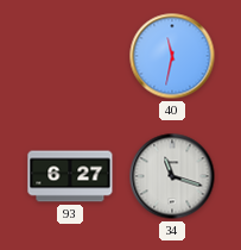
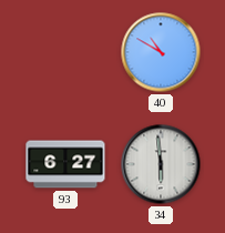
40: 11:32 -> 10:50 (161, 52)
34: 11:18 -> 5:59 (161, 164)
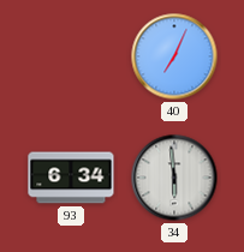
40: 10:50 -> 7:04 (174, 56)
93: 6:27 -> 6:34 (71, 178)
